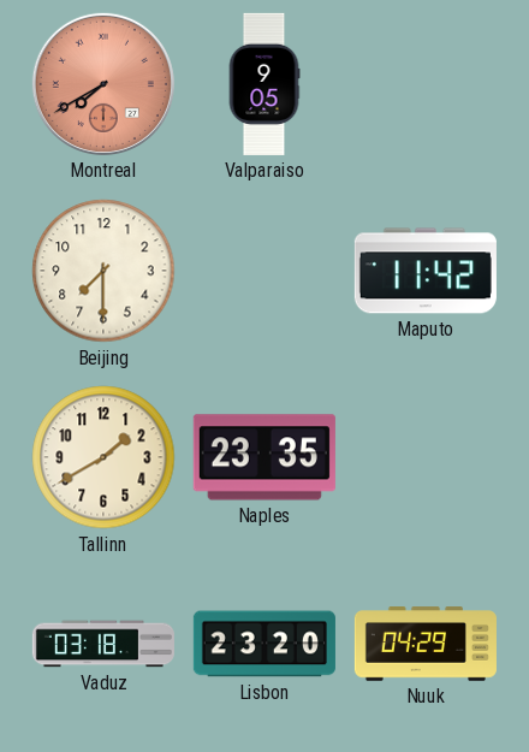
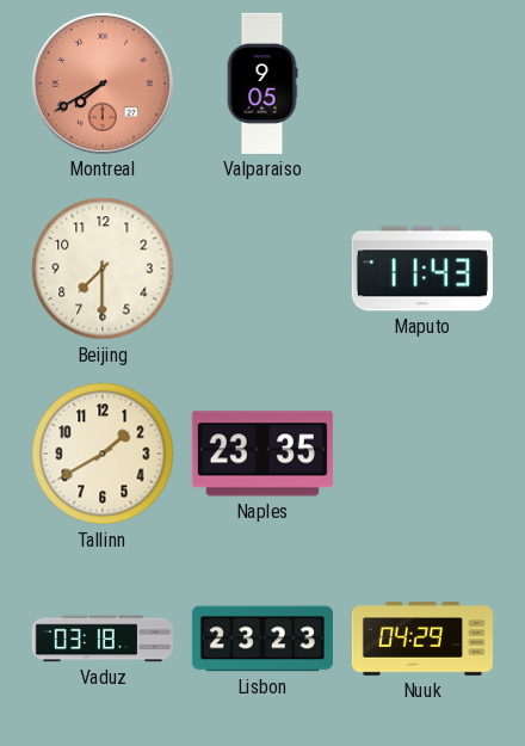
Maputo: 11:42 -> 11:43 (422, 269)
Lisbon: 23:20 -> 23:23 (262, 639)
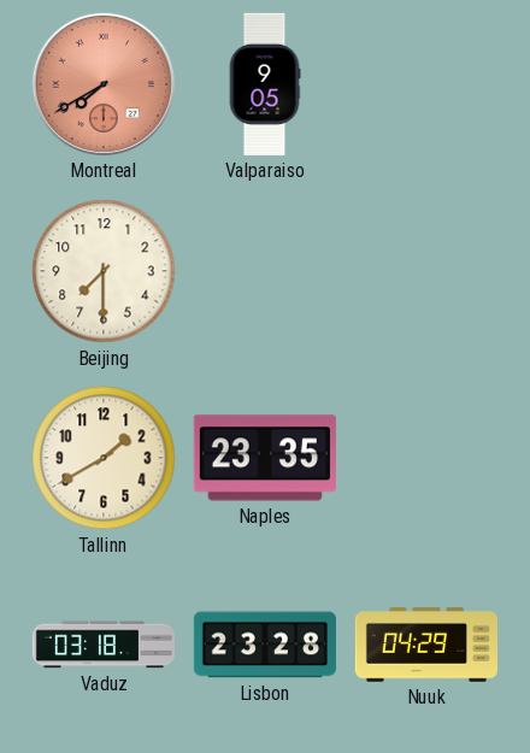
Maputo: 11:43 -> none (422, 269)
Lisbon: 23:23 -> 23:28 (265, 645)
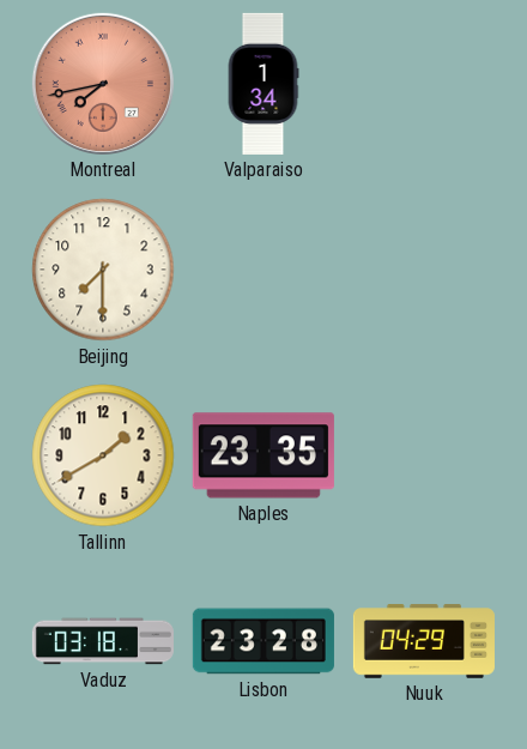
Montreal: 7:40 -> 7:43 (103, 84)
Valparaiso: 9:05 -> 1:34 (263, 84)
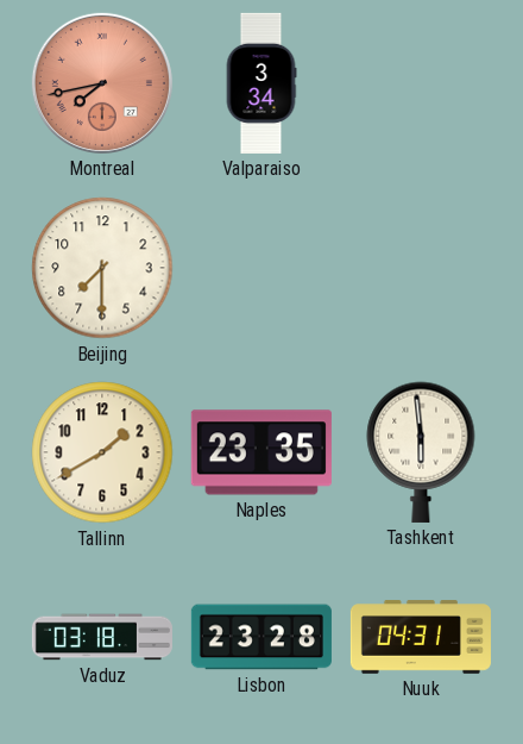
Valparaiso: 1:34 -> 3:34 (261, 83)
Tashkent: none -> 5:59 (421, 452)
Nuuk: 04:29 -> 04:31 (421, 637)
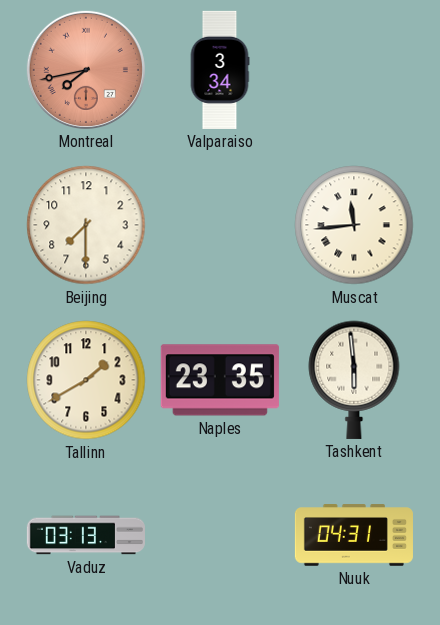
Muscat: none -> 11:44 (354, 225)
Vaduz: 03:18 -> 03:13 (86, 535)
Lisbon: 23:28 -> none (261, 637)
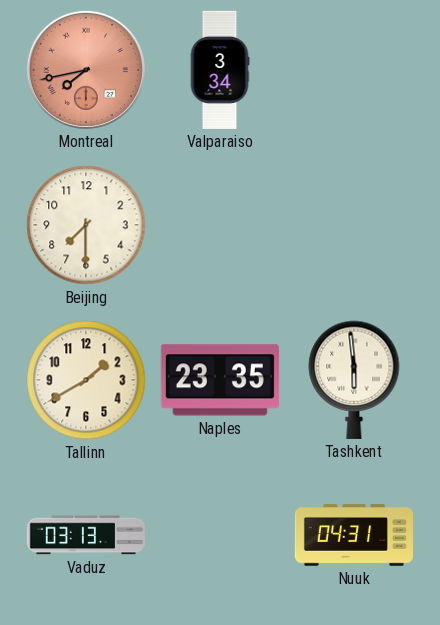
Muscat: 11:44 -> none (354, 225)
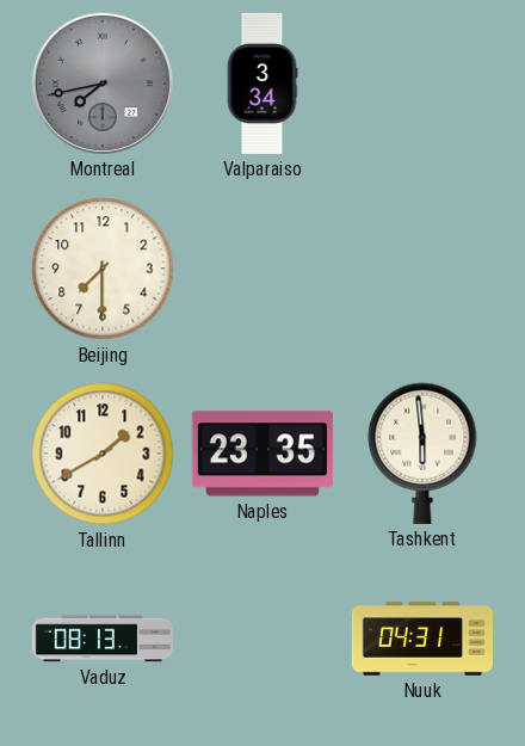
Montreal dial: salmon -> grey (103, 84)
Vaduz: 03:13 -> 08:13 (103, 639)
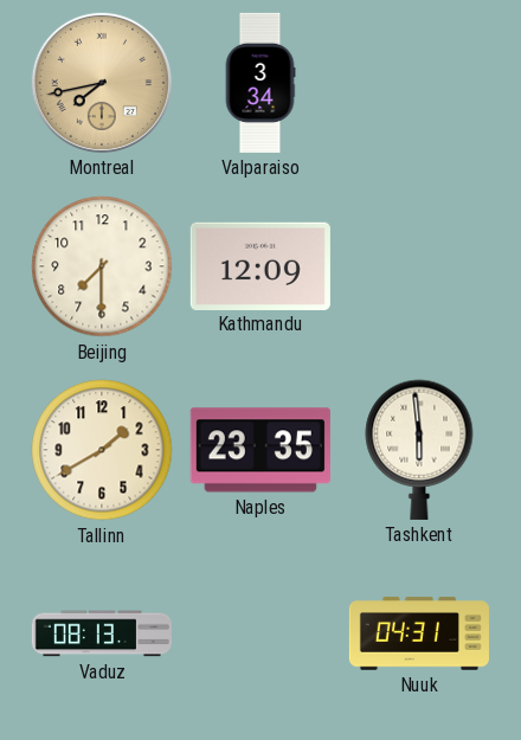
Montreal dial: grey -> champagne (102, 83)
Kathmandu: none -> 12:09 (260, 265)
